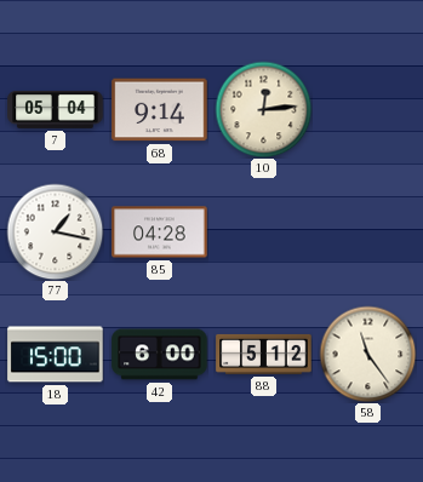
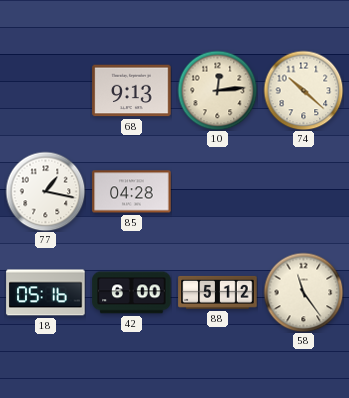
7: 05:04 -> none (56, 109)
68: 9:14 -> 9:13 (132, 91)
74: none -> 10:22 (303, 90)
18: 15:00 -> 05:16 (46, 293)
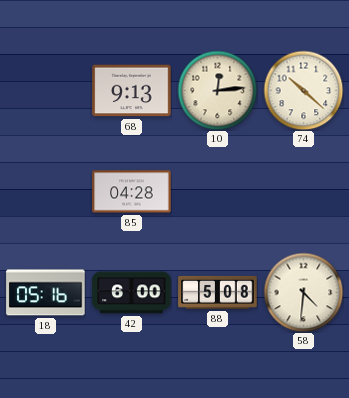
77: 1:17 -> none (45, 191)
88: 5:12 -> 5:08 (218, 292)
58: 11:24 -> 4:31 (303, 292)
